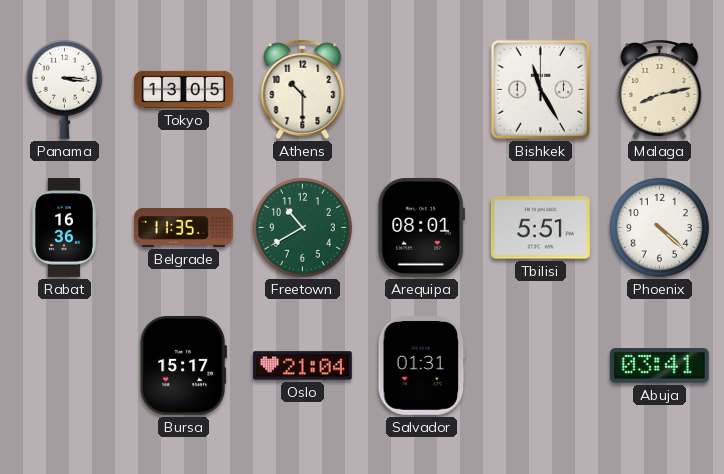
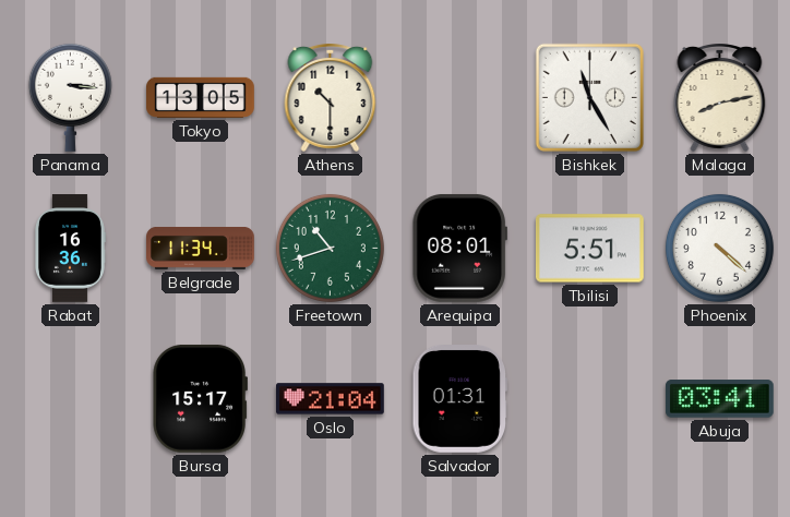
Belgrade: 11:35 -> 11:34 (201, 249)
Freetown: 10:40 -> 10:42 (330, 248)
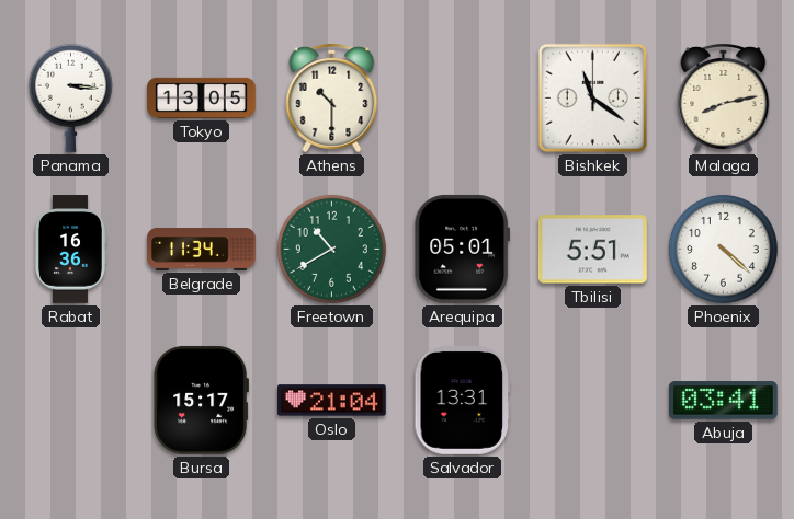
Bishkek: 11:25 -> 11:21 (592, 97)
Freetown: 10:42 -> 10:40 (331, 249)
Arequipa: 08:01 -> 05:01 (462, 249)
Salvador: 01:31 -> 13:31 (463, 401)
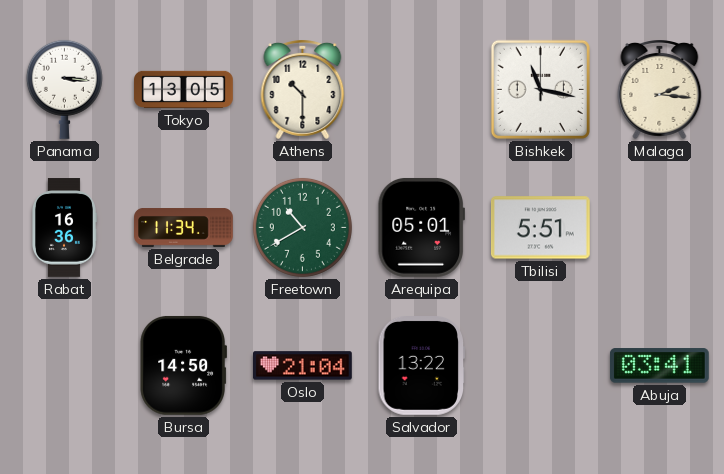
Bishkek: 11:21 -> 11:17 (540, 89)
Malaga: 8:13 -> 2:16 (660, 90)
Phoenix: 4:22 -> none (723, 249)
Bursa: 15:17 -> 14:50 (183, 365)
Salvador: 13:31 -> 13:22 (422, 366)
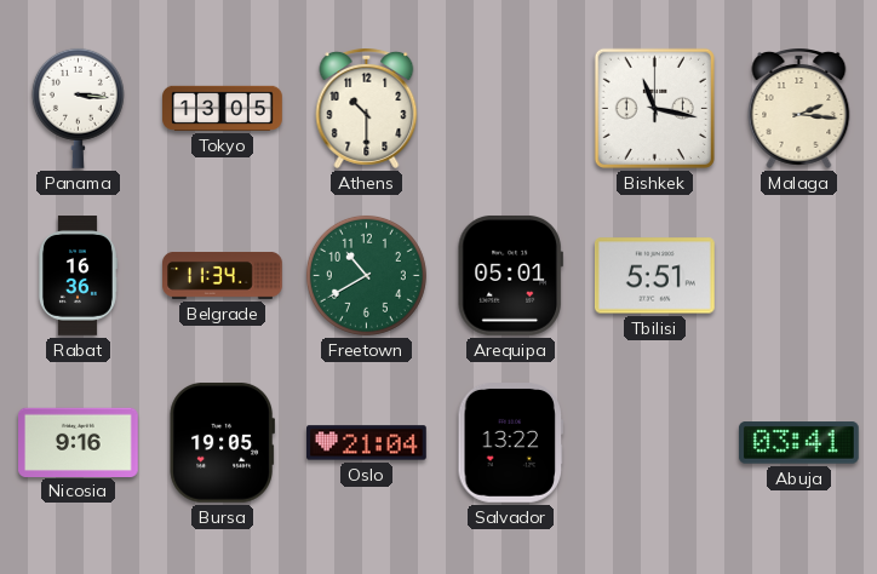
Nicosia: none -> 9:16 (79, 442)
Bursa: 14:50 -> 19:05 (222, 442)
